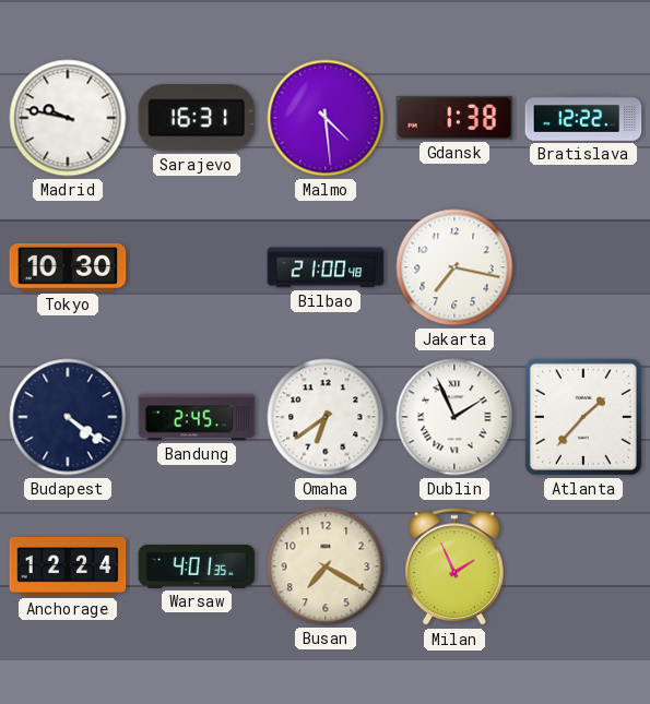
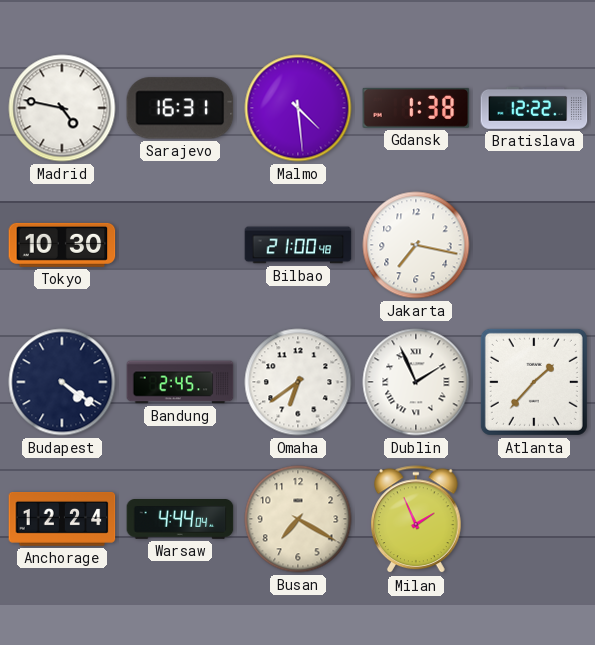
Madrid: 9:47 -> 4:47 (62, 108)
Warsaw: 4:01 -> 4:44 (180, 520)
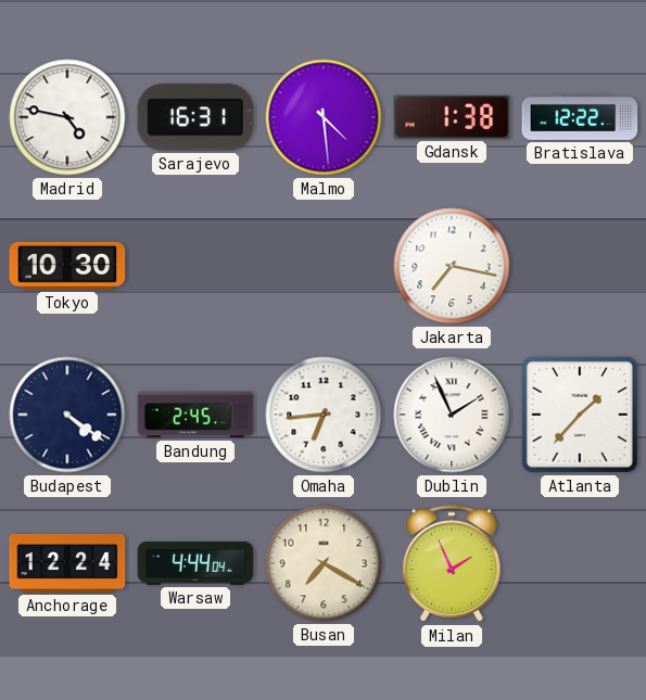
Bilbao: 21:00 -> none (298, 245)
Omaha: 6:39 -> 6:44 (324, 415)
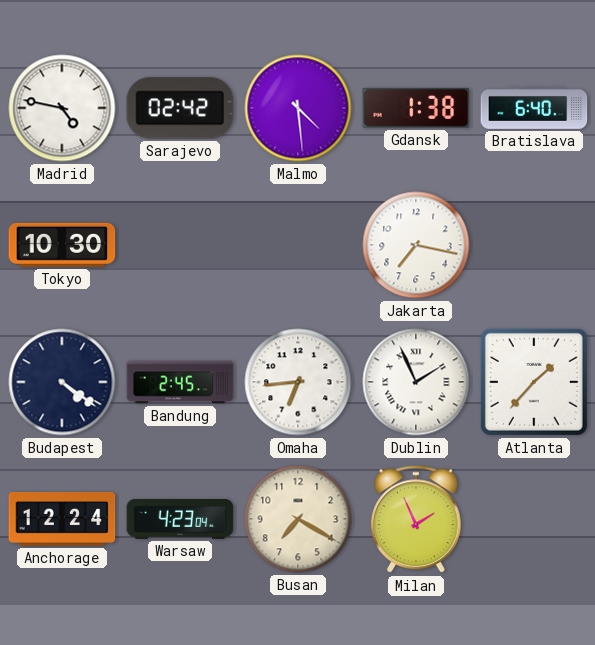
Sarajevo: 16:31 -> 02:42 (180, 108)
Bratislava: 12:22 -> 6:40 (534, 108)
Warsaw: 4:44 -> 4:23 (180, 520)
